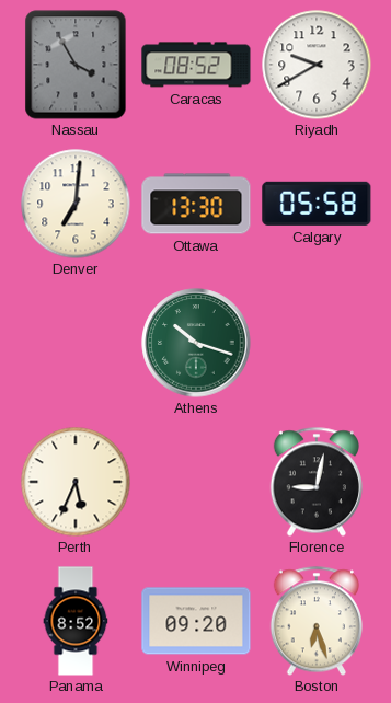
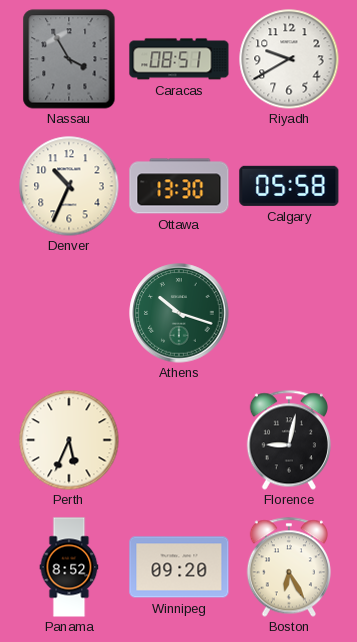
Caracas: 08:52 -> 08:51 (179, 59)
Denver: 7:01 -> 10:34 (69, 186)
Boston: 6:27 -> 6:25 (289, 567)
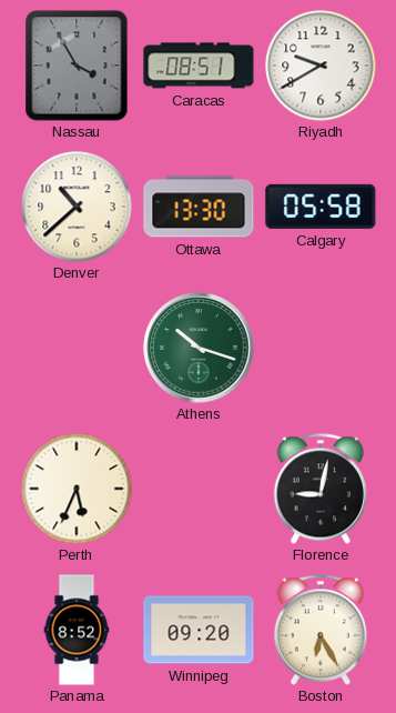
Denver: 10:34 -> 10:38 (77, 207)
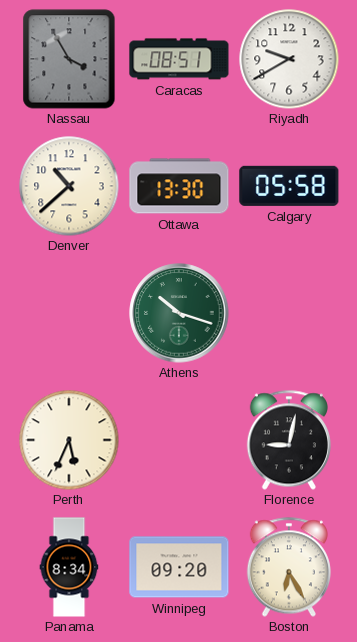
Panama: 8:52 -> 8:34 (69, 567)
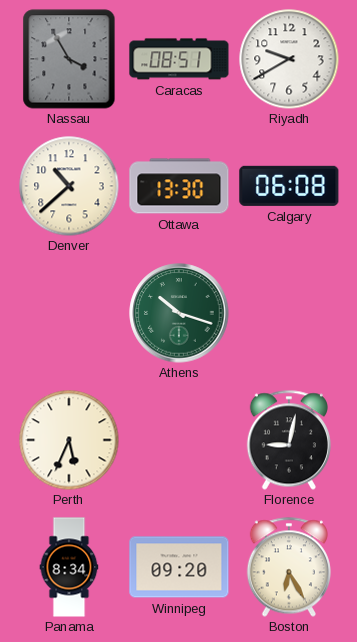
Calgary: 05:58 -> 06:08 (289, 186)
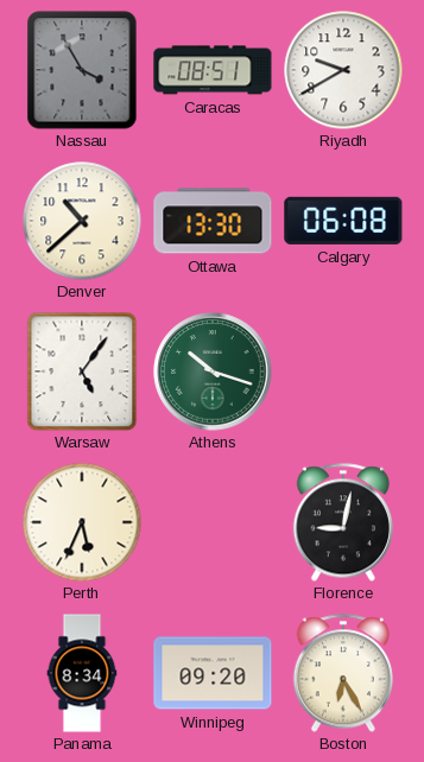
Warsaw: none -> 5:06 (82, 372)
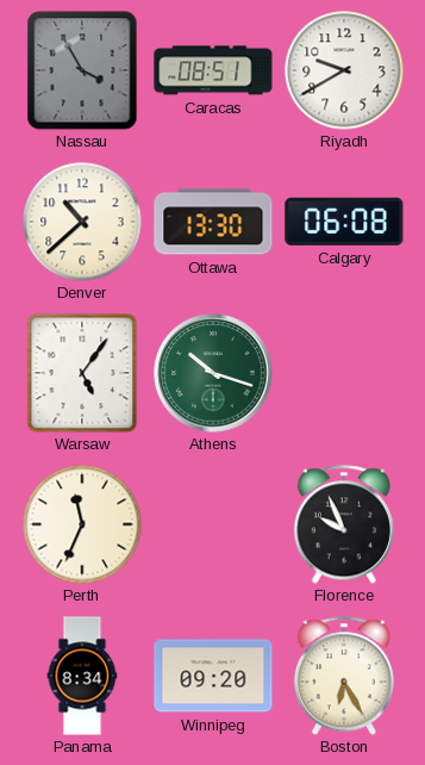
Perth: 5:34 -> 11:34 (82, 524)
Florence: 9:02 -> 9:56 (344, 524)
